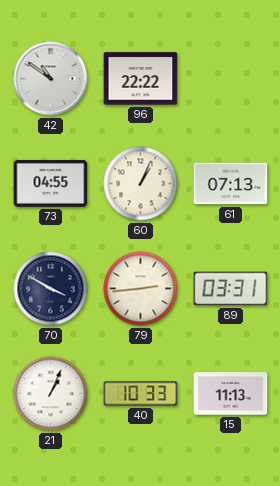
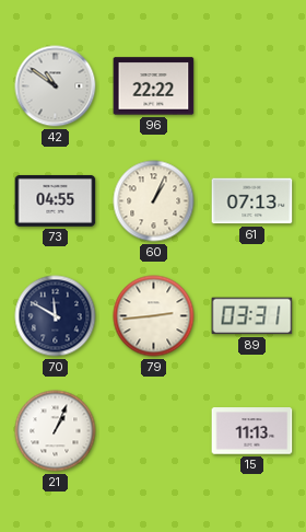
70: 3:50 -> 11:50 (56, 316)
40: 10:33 -> none (141, 394)
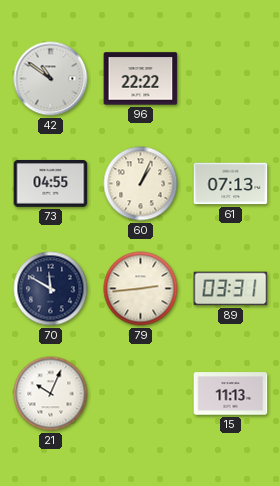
21: 1:04 -> 10:04 (51, 394)
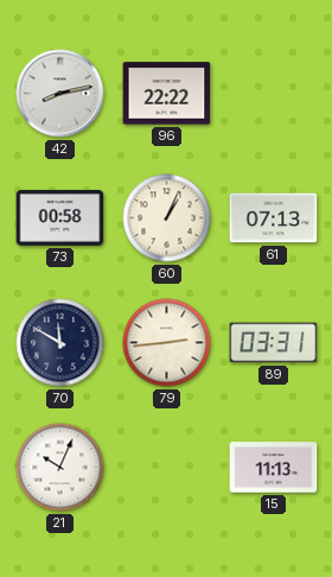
42: 10:51 -> 8:13 (60, 94)
73: 04:55 -> 00:58 (60, 217)
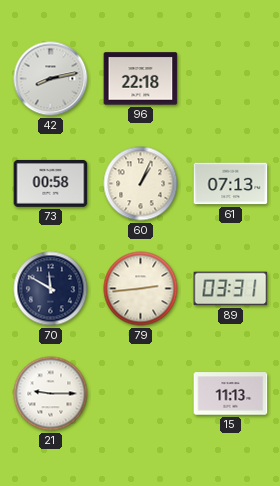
96: 22:22 -> 22:18 (141, 79)
21: 10:04 -> 9:15 (51, 394)
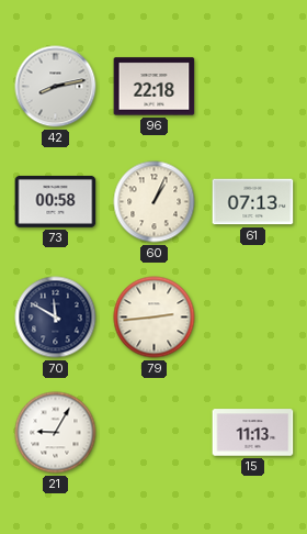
89: 03:31 -> none (231, 289)
21: 9:15 -> 9:05 (56, 433)
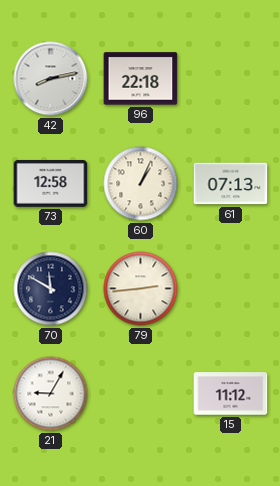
73: 00:58 -> 12:58 (51, 183)
15: 11:13 -> 11:12 (231, 394)
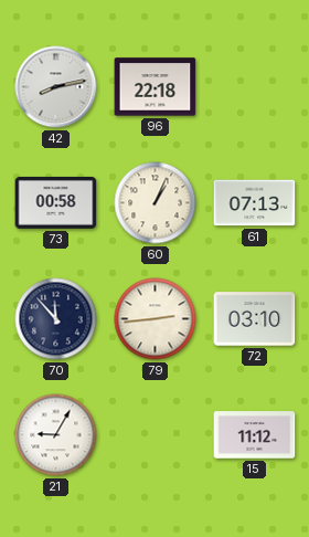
73: 12:58 -> 00:58 (56, 202)
70: 11:50 -> 11:53 (56, 319)
72: none -> 03:10 (255, 319)
